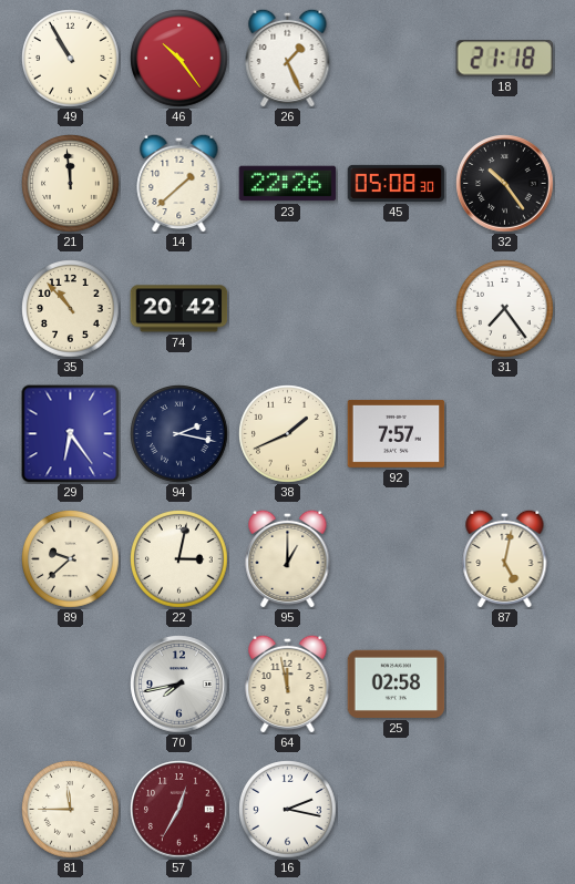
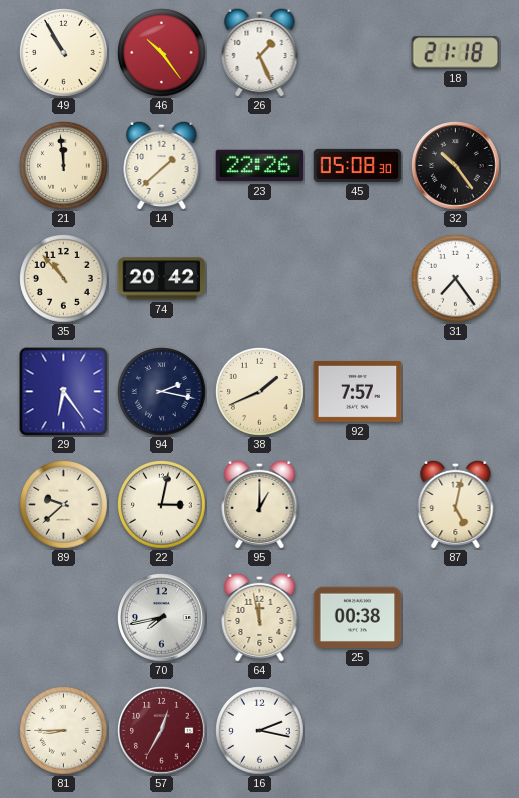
25: 02:58 -> 00:38 (358, 617)
81: 11:45 -> 8:45 (64, 731)
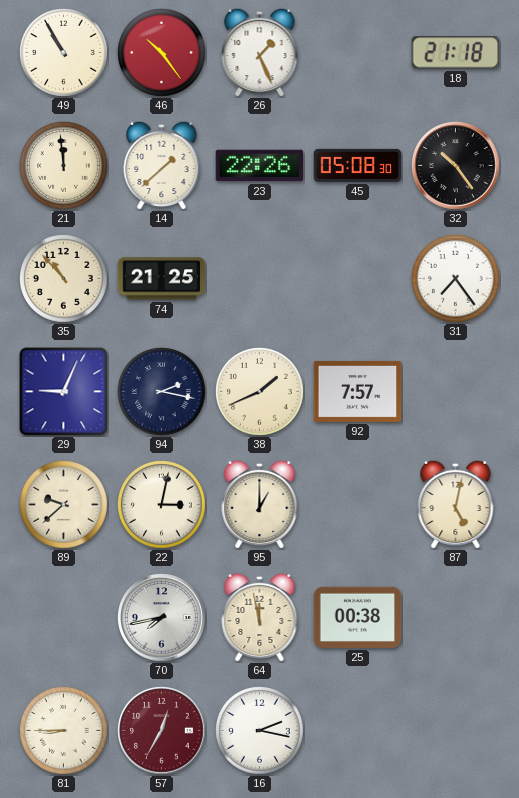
74: 20:42 -> 21:25 (162, 279)
29: 6:24 -> 9:04 (64, 392)
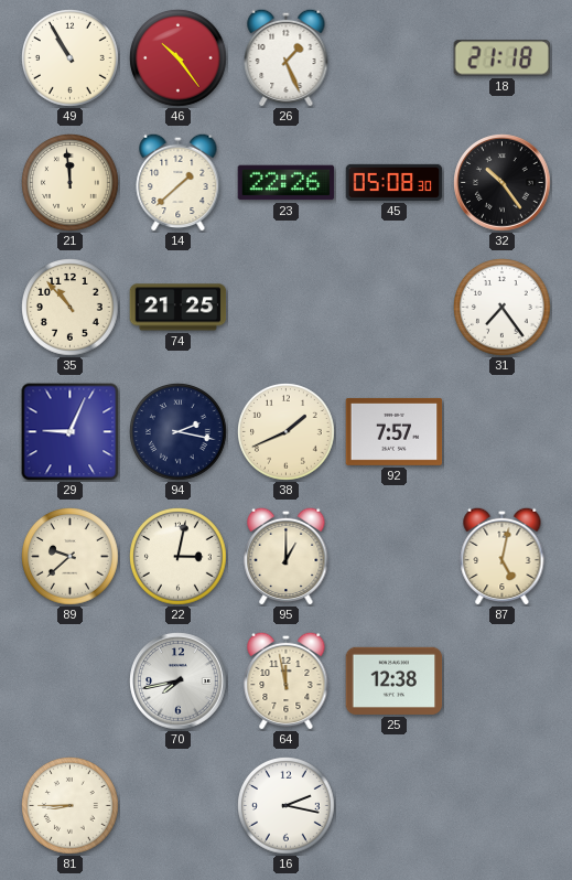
25: 00:38 -> 12:38 (395, 680)
57: 12:35 -> none (162, 731)
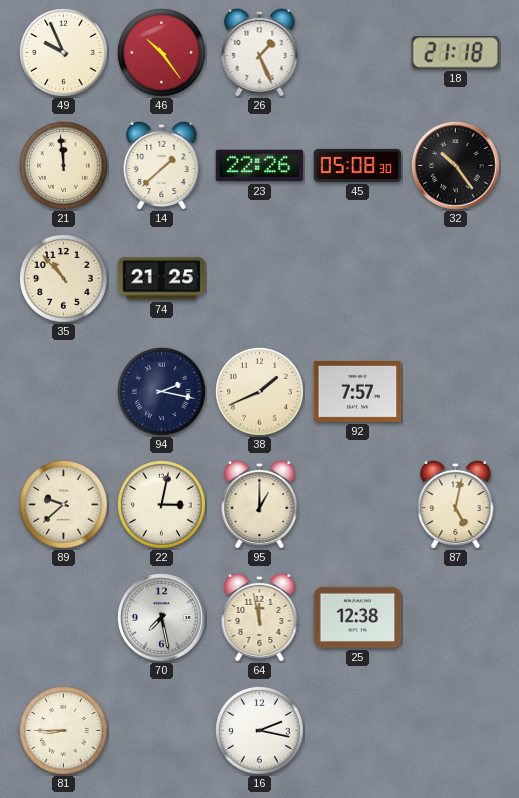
49: 10:55 -> 9:56 (64, 53)
31: 7:24 -> none (503, 308)
29: 9:04 -> none (71, 432)
70: 7:43 -> 7:28 (162, 618)
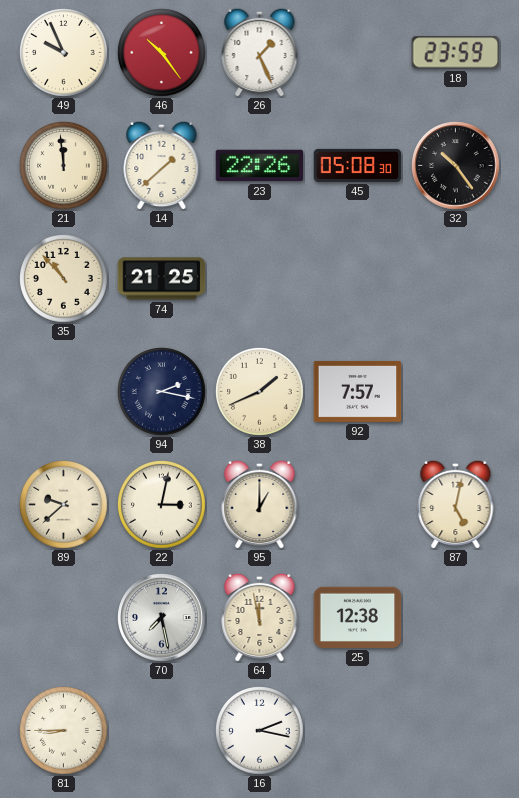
18: 21:18 -> 23:59 (455, 53)
